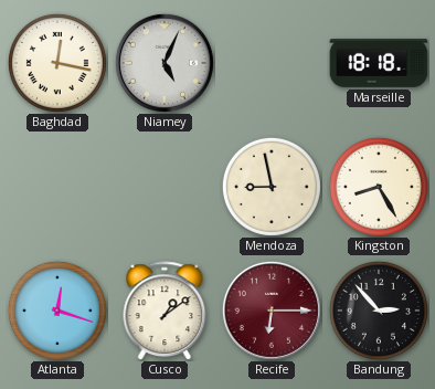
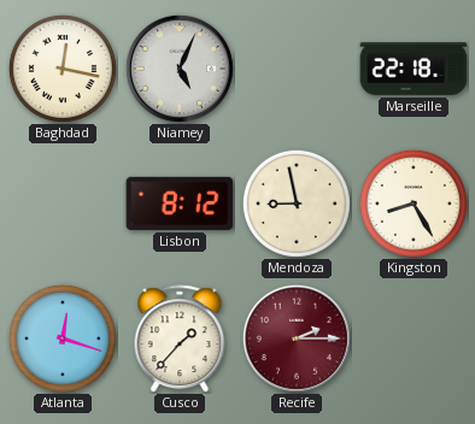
Marseille: 18:18 -> 22:18 (414, 70)
Lisbon: none -> 8:12 (180, 204)
Cusco: 1:09 -> 1:37 (180, 338)
Recife: 6:15 -> 2:15 (297, 338)
Bandung: 2:53 -> none (379, 311)
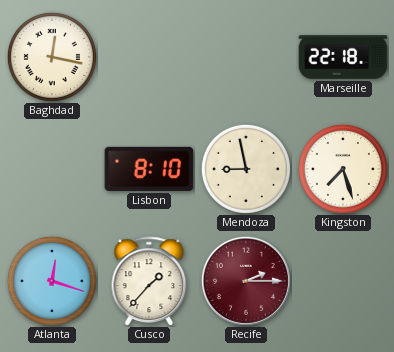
Niamey: 5:04 -> none (180, 69)
Lisbon: 8:12 -> 8:10 (149, 169)
Kingston: 8:25 -> 7:27 (343, 169)
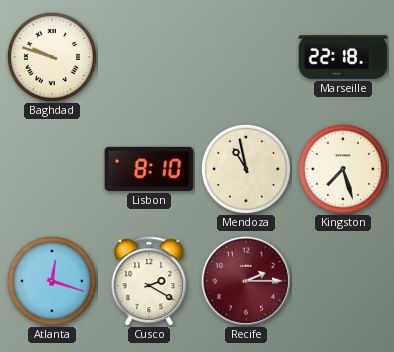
Baghdad: 12:17 -> 9:48 (52, 57)
Mendoza: 8:58 -> 10:58 (246, 169)
Cusco: 1:37 -> 2:20 (149, 281)
